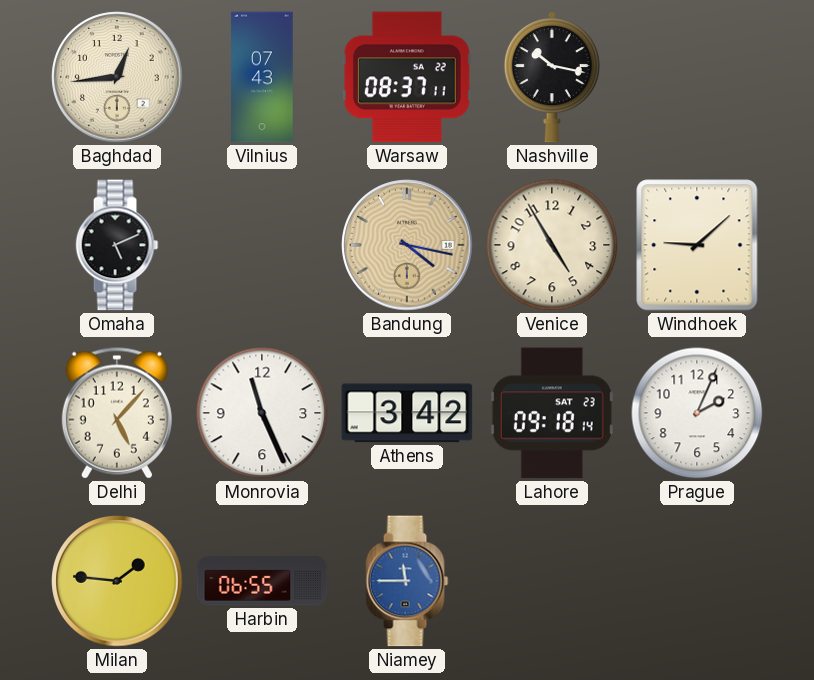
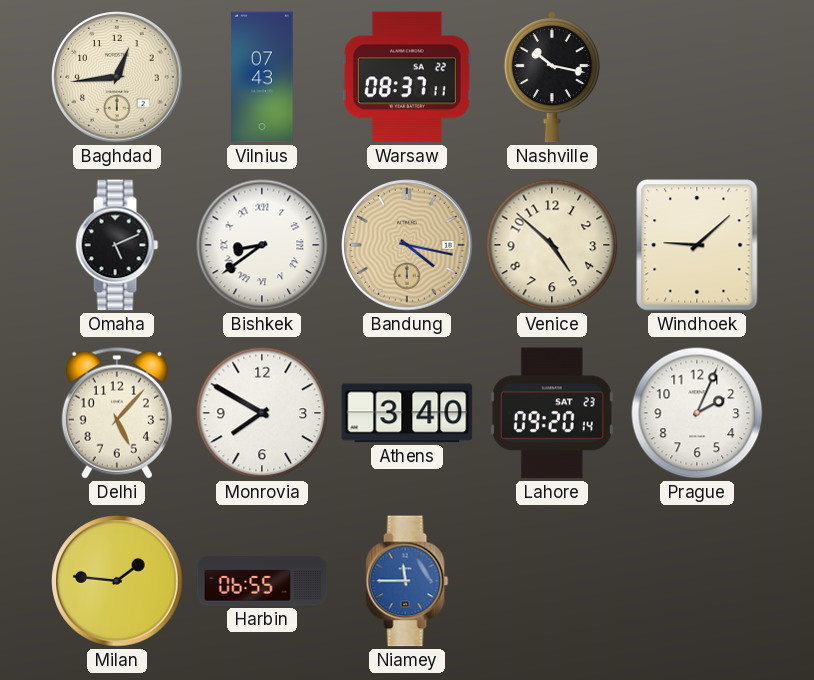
Bishkek: none -> 8:39 (262, 245)
Venice: 4:55 -> 4:52 (552, 245)
Monrovia: 11:26 -> 7:50 (262, 413)
Athens: 3:42 -> 3:40 (407, 413)
Lahore: 09:18 -> 09:20 (552, 413)
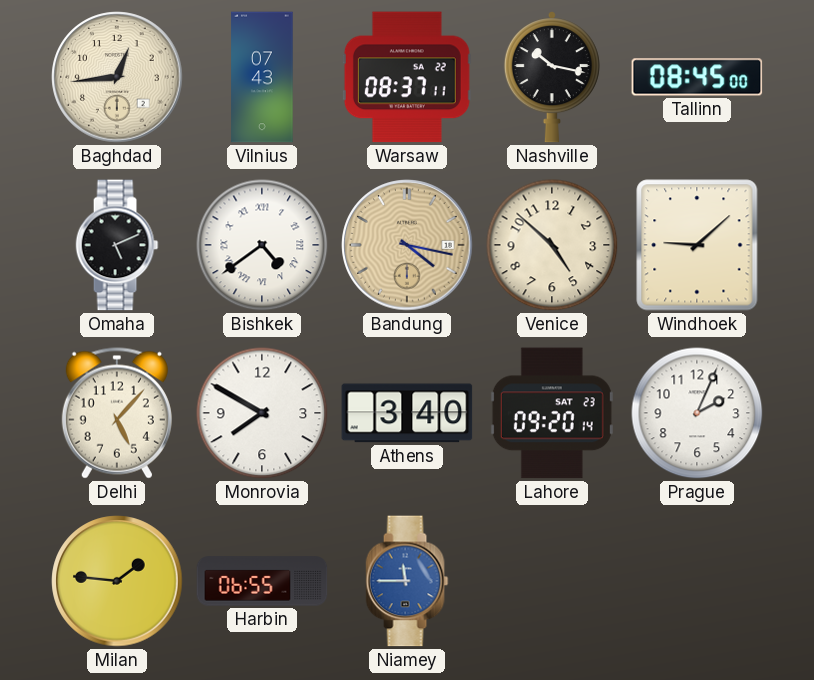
Tallinn: none -> 08:45 (697, 77)
Bishkek: 8:39 -> 4:39 (262, 245)
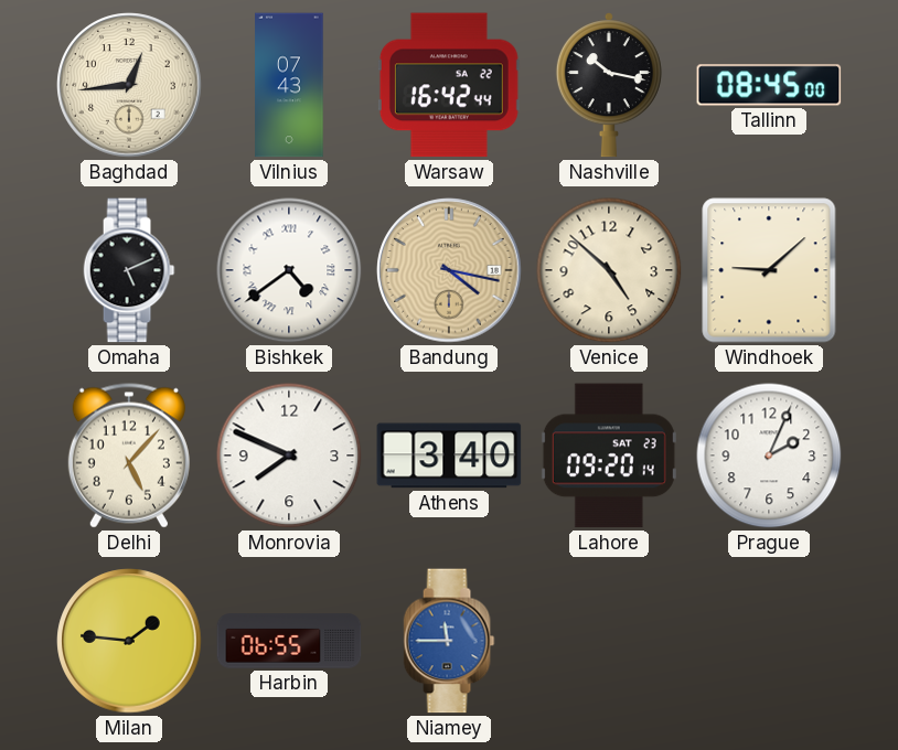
Warsaw: 08:37 -> 16:42 (449, 85)
Monrovia: 7:50 -> 7:49 (289, 456)
